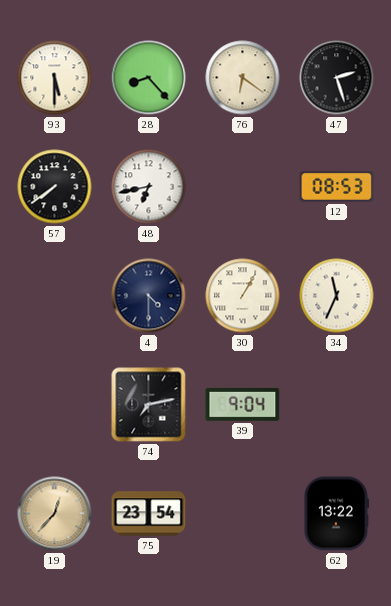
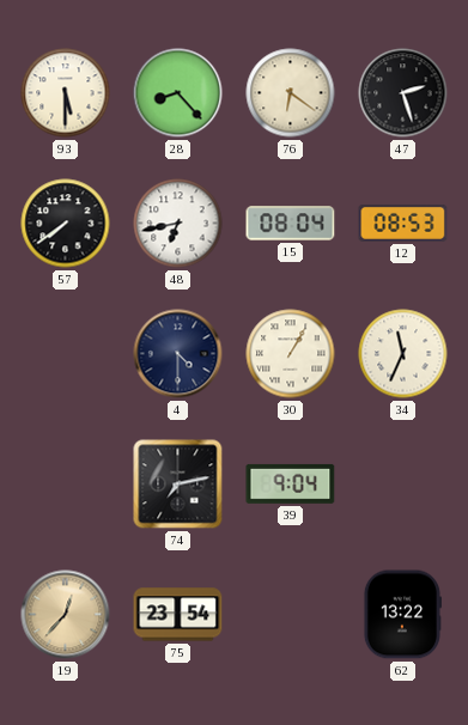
15: none -> 08:04 (291, 224)
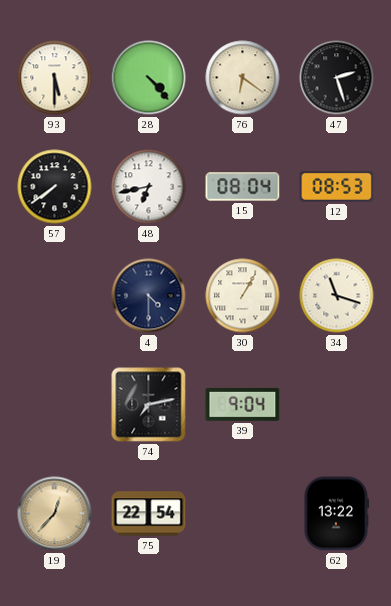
28: 8:23 -> 4:23 (149, 78)
34: 11:34 -> 11:18 (337, 296)
75: 23:54 -> 22:54 (149, 514)
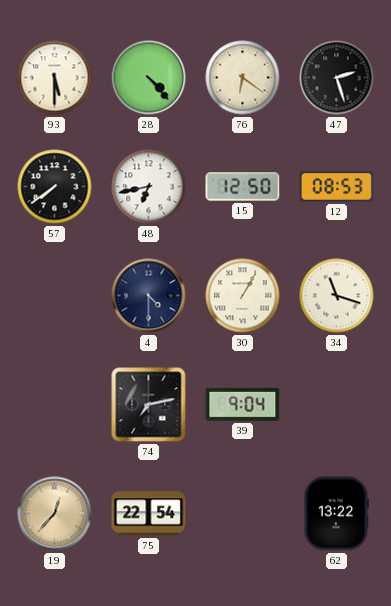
15: 08:04 -> 12:50 (243, 187)
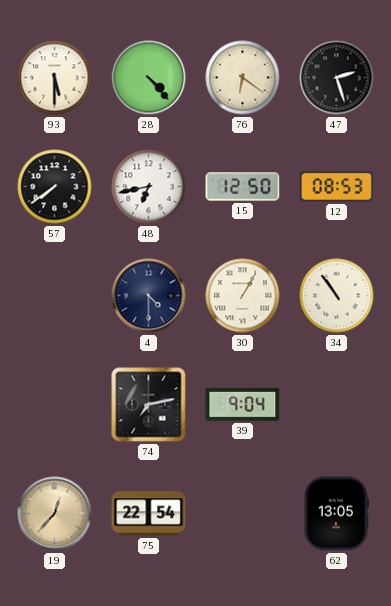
34: 11:18 -> 10:54 (337, 296)
62: 13:22 -> 13:05 (336, 514)
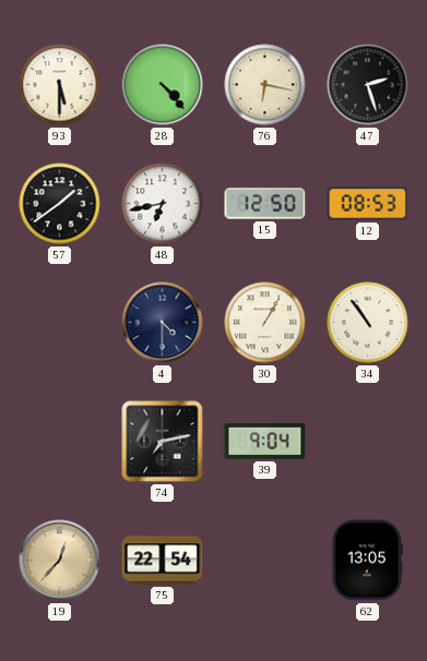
76: 6:21 -> 6:17 (265, 85)
57: 7:39 -> 1:39 (60, 204)
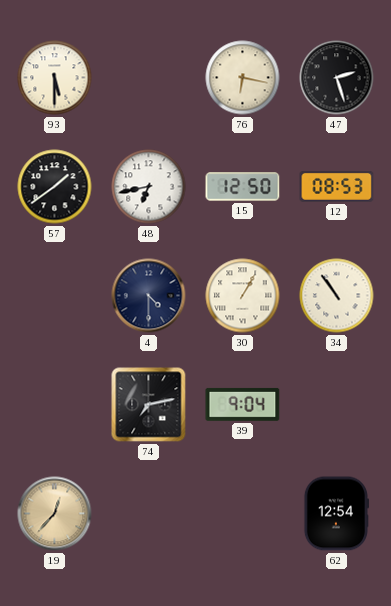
28: 4:23 -> none (163, 85)
75: 22:54 -> none (163, 561)
62: 13:05 -> 12:54 (336, 514)
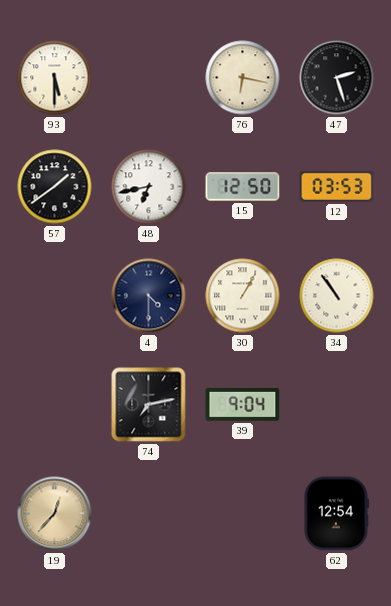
12: 08:53 -> 03:53 (337, 186)
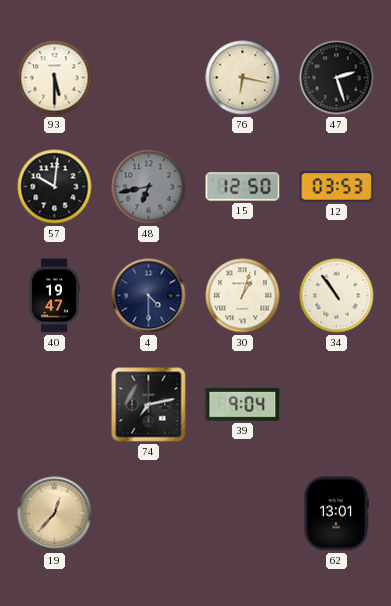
57: 1:39 -> 10:01 (55, 187)
48 dial: white -> grey (149, 187)
40: none -> 19:47 (54, 296)
30: 1:05 -> 1:03 (243, 296)
62: 12:54 -> 13:01 (336, 514)
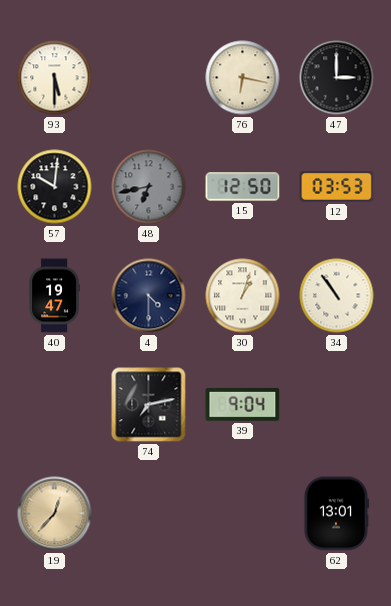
47: 2:27 -> 3:00 (337, 78)
